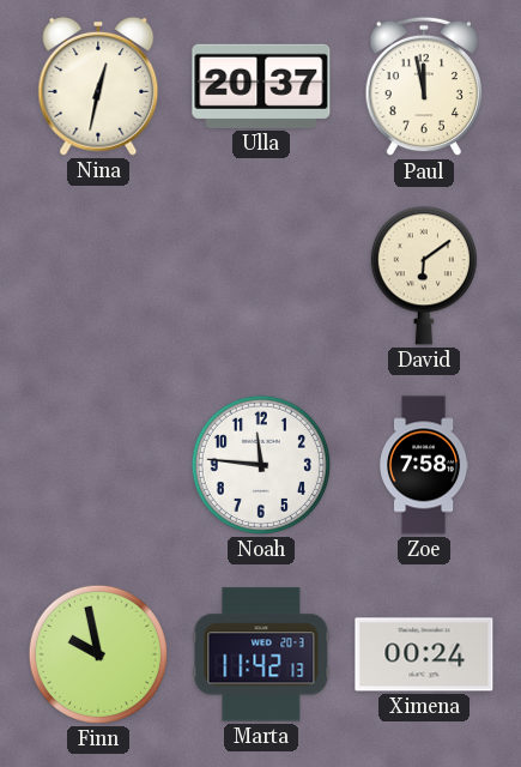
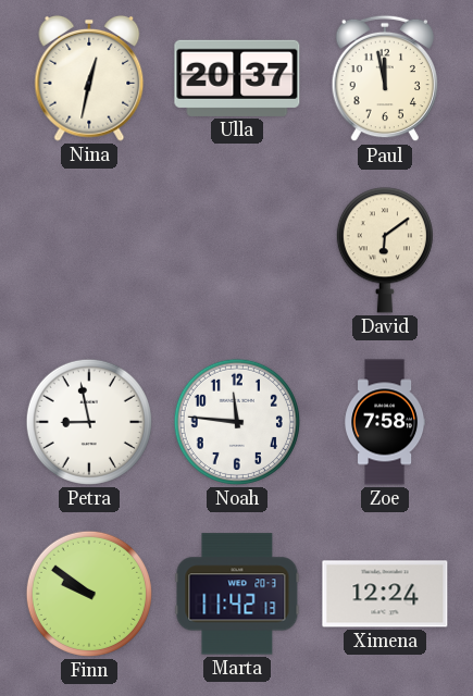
Petra: none -> 8:58 (89, 422)
Finn: 9:58 -> 9:51 (89, 594)
Ximena: 00:24 -> 12:24 (385, 594)
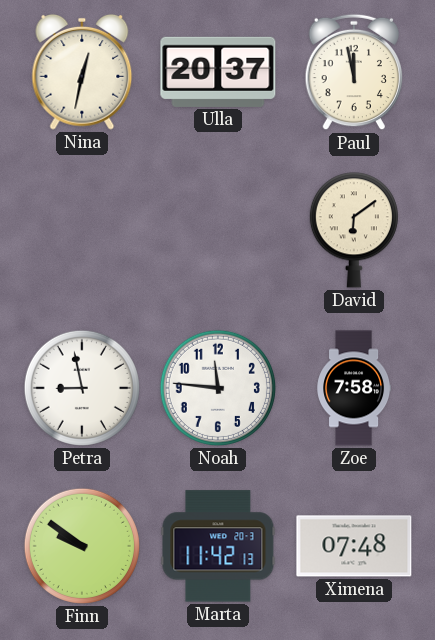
Ximena: 12:24 -> 07:48 (354, 546)
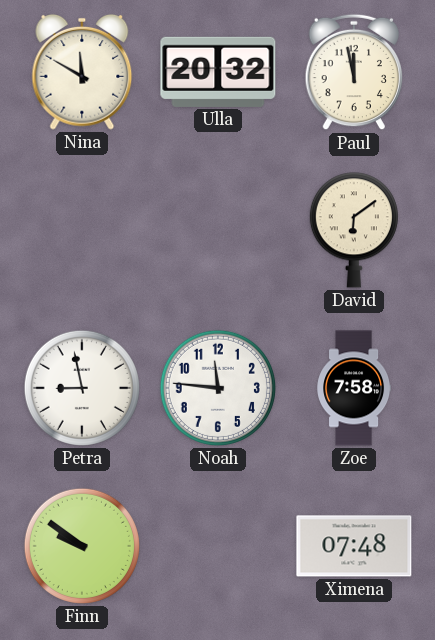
Nina: 12:32 -> 11:50 (82, 72)
Ulla: 20:37 -> 20:32 (218, 72)
Marta: 11:42 -> none (218, 546)
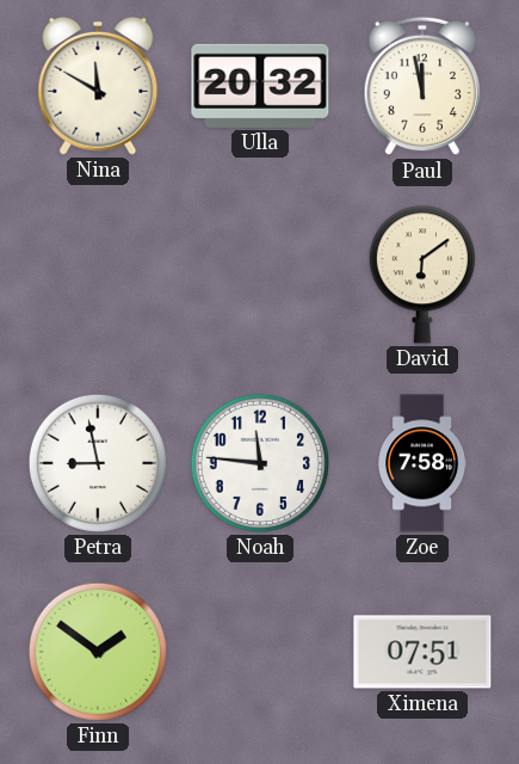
Finn: 9:51 -> 1:51 (98, 652)
Ximena: 07:48 -> 07:51 (422, 652)
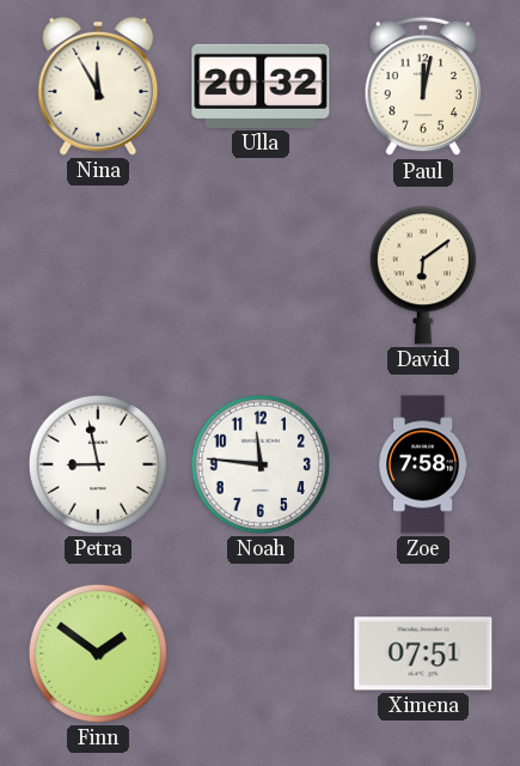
Nina: 11:50 -> 11:55 (98, 86)
Paul: 11:58 -> 12:02 (423, 86)
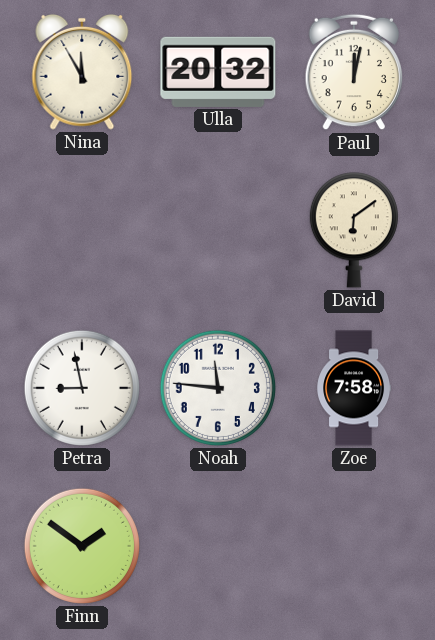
Ximena: 07:51 -> none (423, 653)
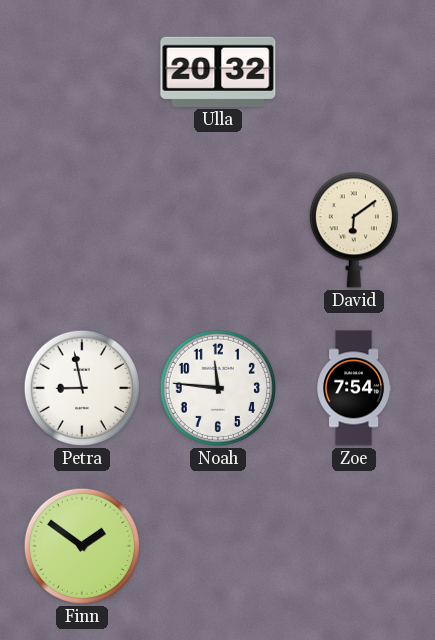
Nina: 11:55 -> none (82, 72)
Paul: 12:02 -> none (354, 72)
Zoe: 7:58 -> 7:54 (353, 388)
